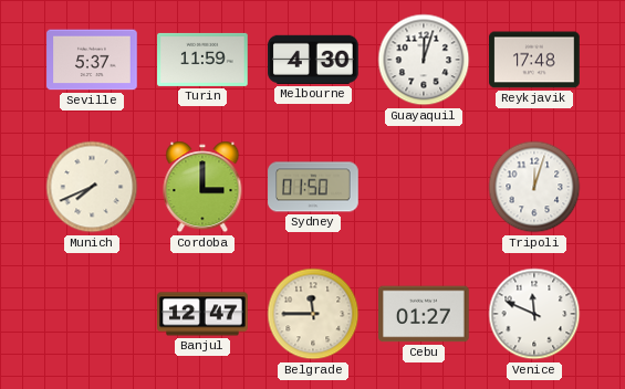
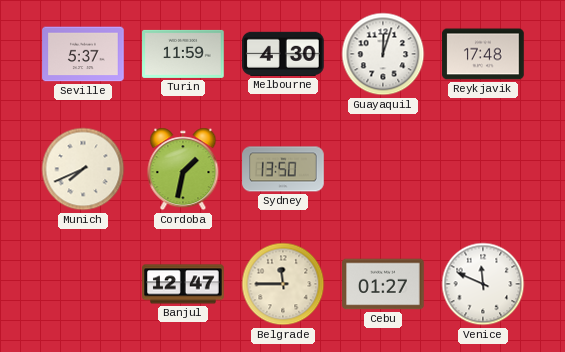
Cordoba: 3:00 -> 1:32 (183, 169)
Sydney: 01:50 -> 13:50 (283, 169)
Tripoli: 12:03 -> none (534, 187)
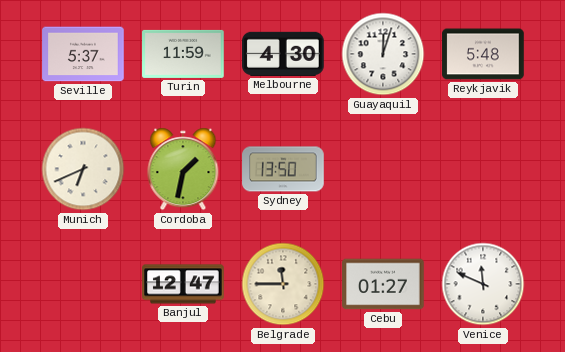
Reykjavik: 17:48 -> 5:48 (483, 54)
Munich: 7:41 -> 6:41 (83, 169)
